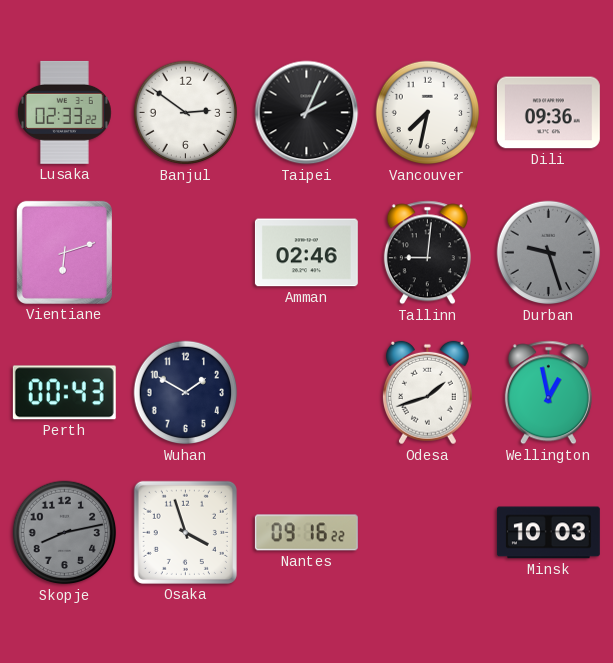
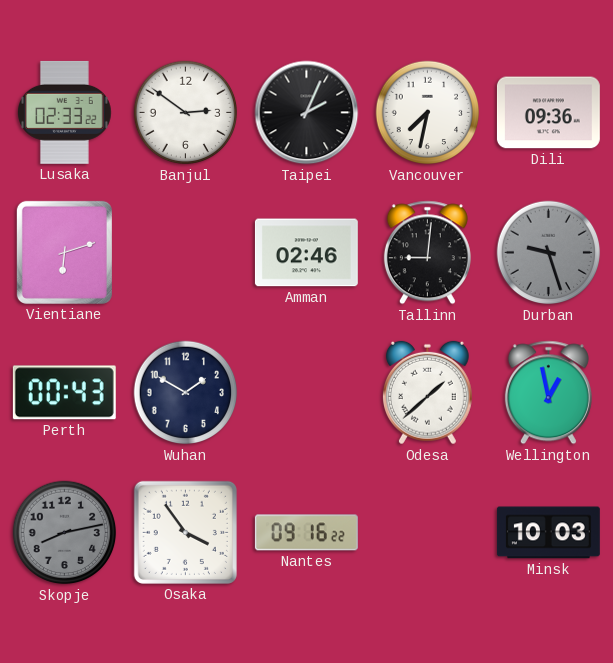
Odesa: 1:42 -> 1:38 (427, 393)
Osaka: 3:57 -> 3:54 (185, 532)
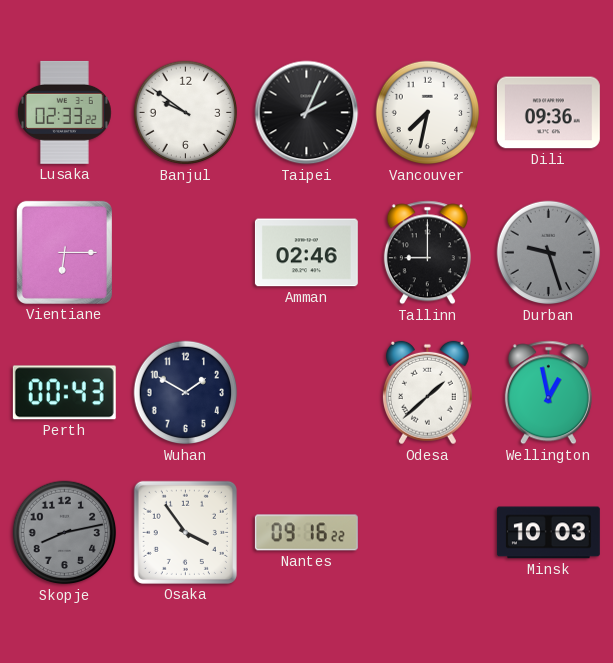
Banjul: 2:51 -> 9:51 (186, 113)
Vientiane: 6:12 -> 6:15 (64, 252)
Tallinn: 9:01 -> 9:00 (427, 253)
